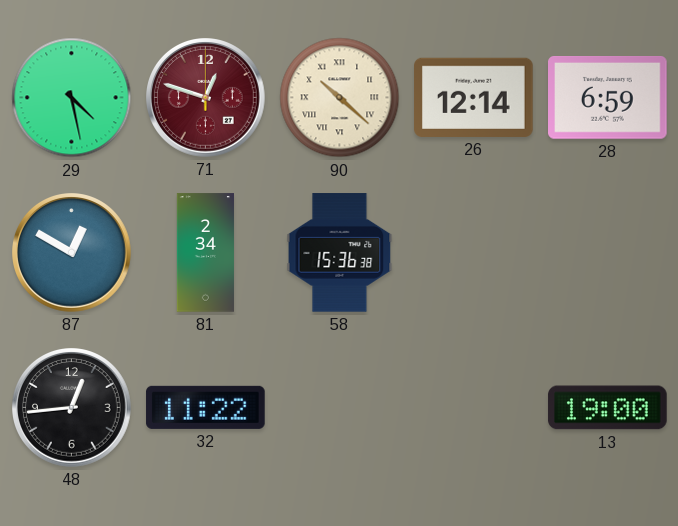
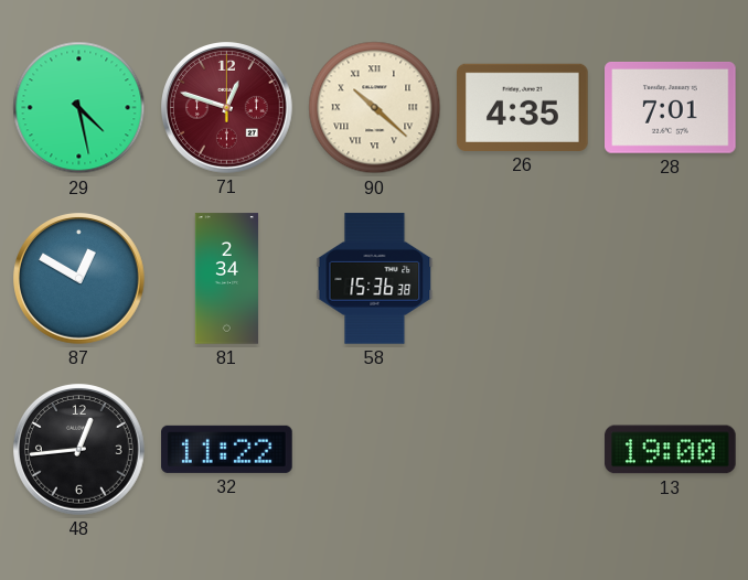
26: 12:14 -> 4:35 (523, 107)
28: 6:59 -> 7:01 (671, 108)
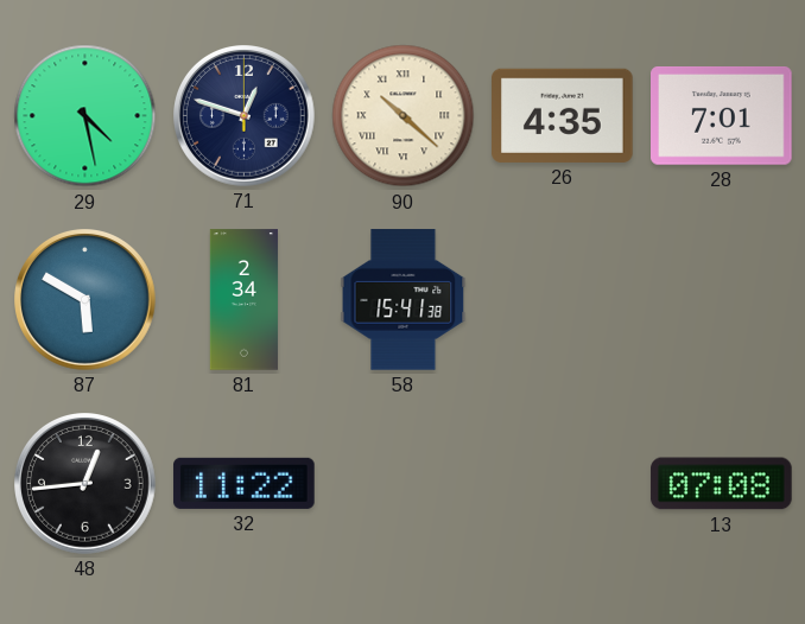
71 dial: burgundy -> navy (245, 116)
87: 12:50 -> 5:50 (85, 300)
58: 15:36 -> 15:41 (404, 300)
13: 19:00 -> 07:08 (722, 484)
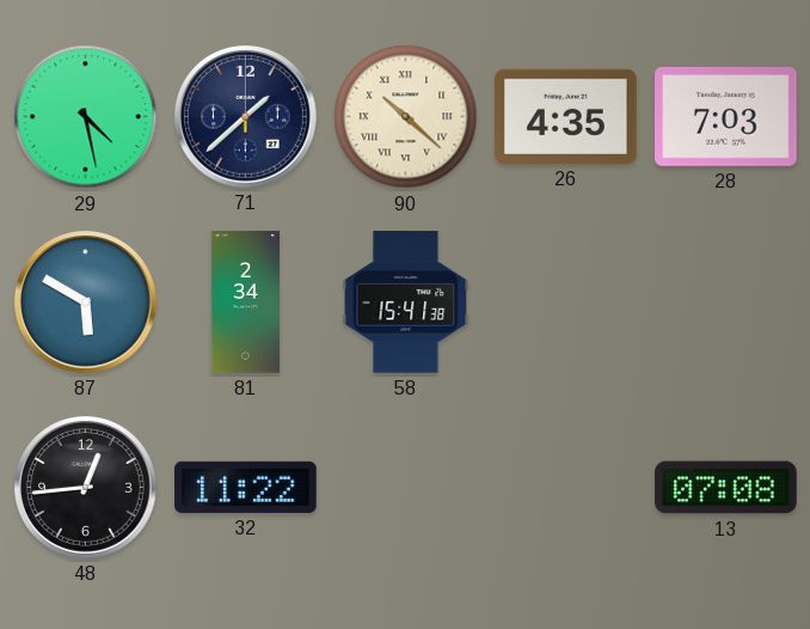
71: 12:48 -> 1:38 (246, 117)
28: 7:01 -> 7:03 (726, 117)
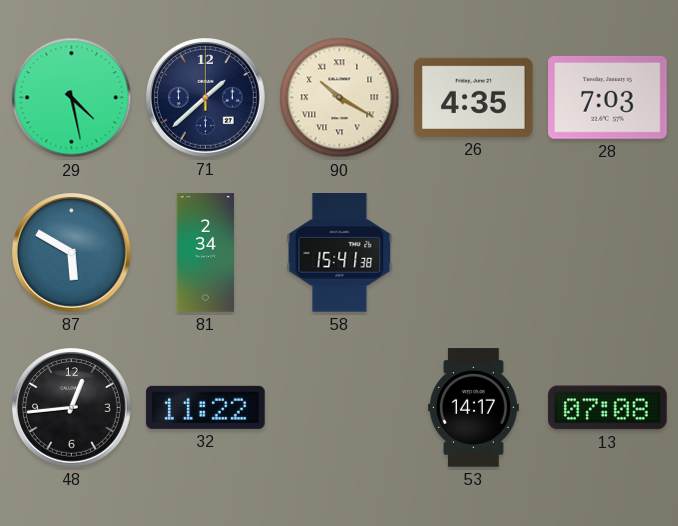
90: 10:22 -> 10:20 (340, 98)
53: none -> 14:17 (473, 408)
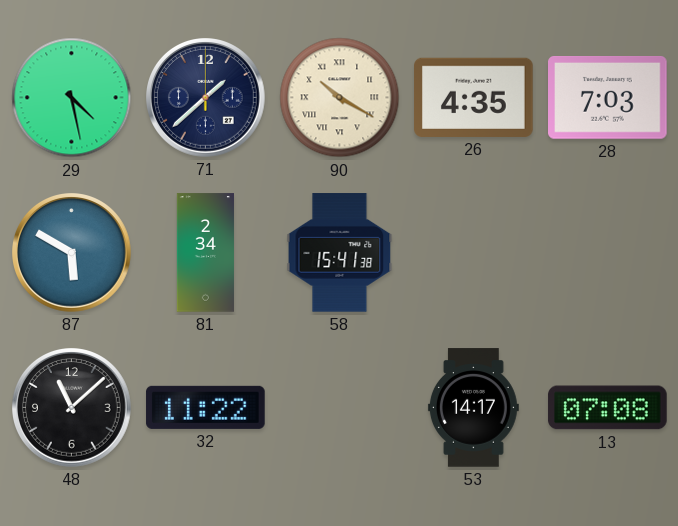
48: 12:44 -> 11:08 (72, 408)
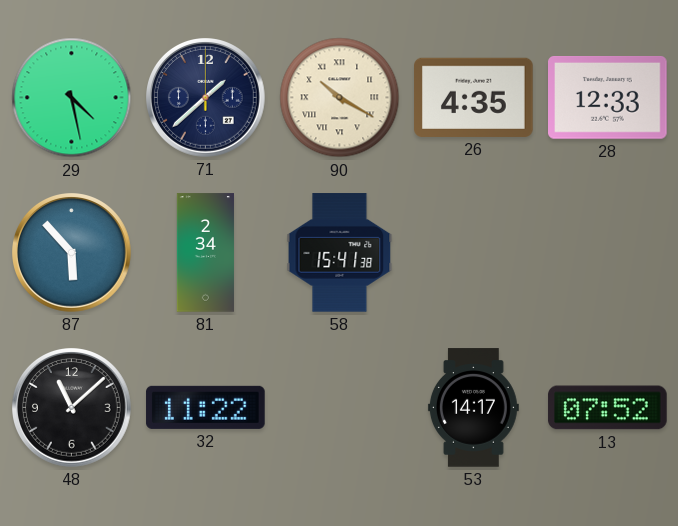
28: 7:03 -> 12:33 (608, 98)
87: 5:50 -> 5:53 (72, 253)
13: 07:08 -> 07:52 (608, 408)
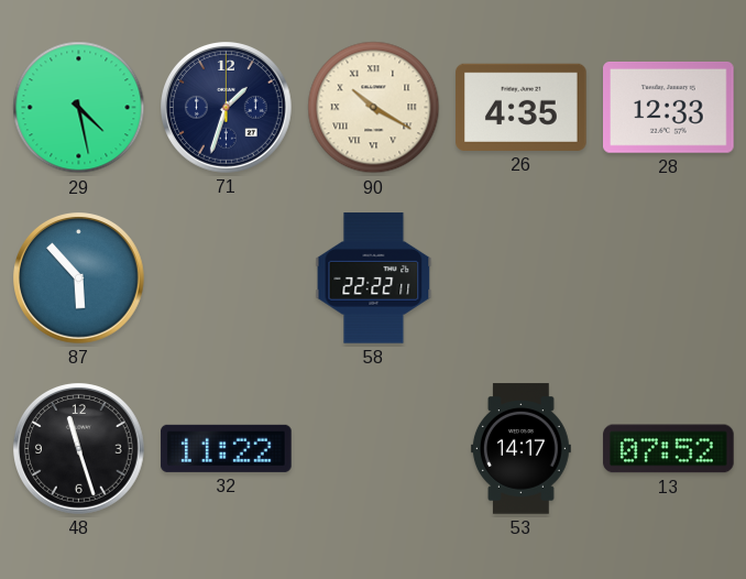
71: 1:38 -> 1:33 (227, 108)
81: 2:34 -> none (205, 253)
58: 15:41 -> 22:22 (374, 278)
48: 11:08 -> 11:27 (79, 449)
